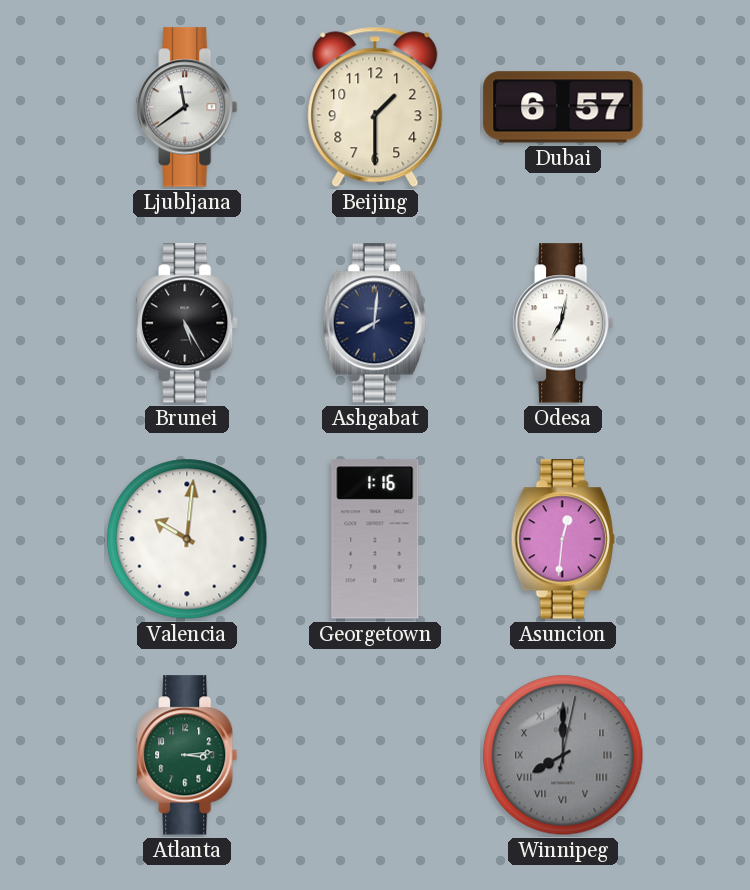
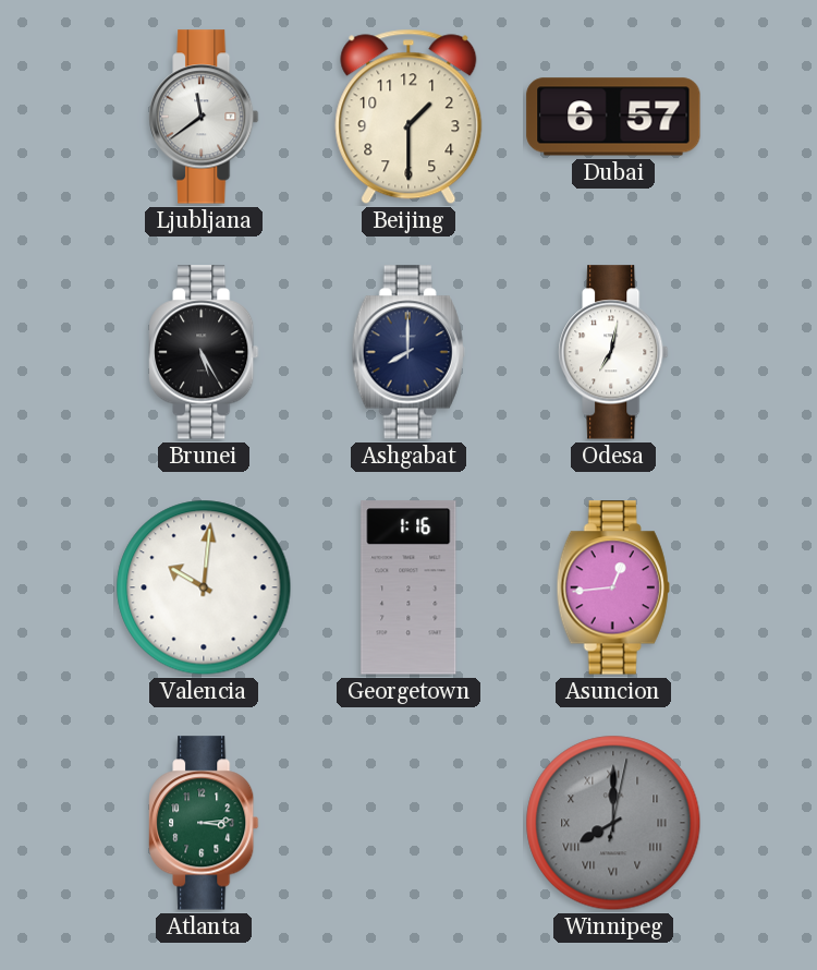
Ashgabat: 8:01 -> 8:00 (408, 352)
Asuncion: 12:31 -> 12:44 (613, 587)
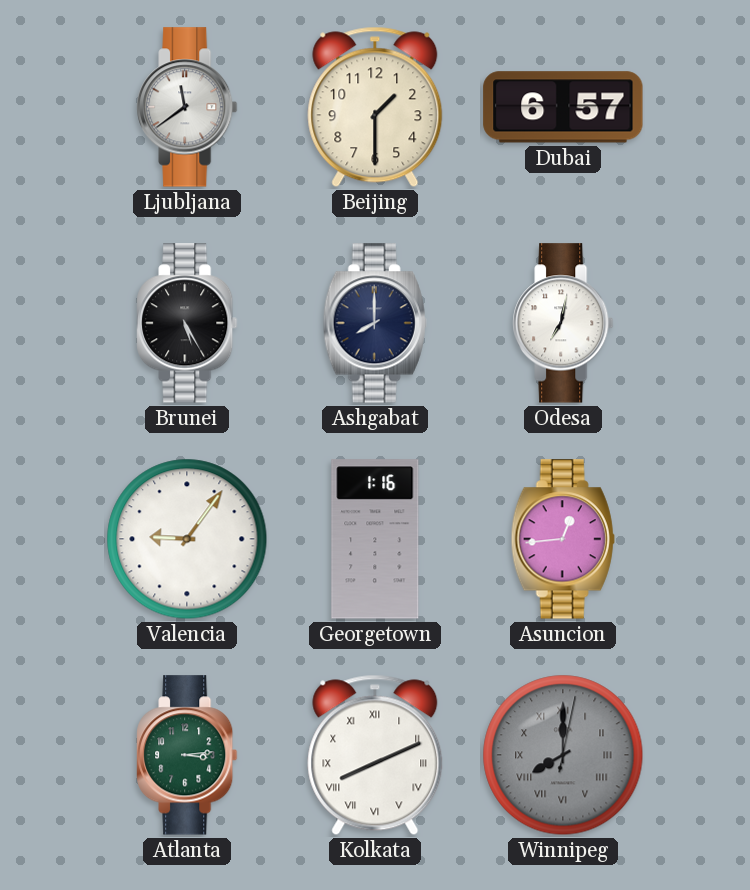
Valencia: 10:01 -> 9:06 (187, 539)
Kolkata: none -> 8:11 (375, 755)
